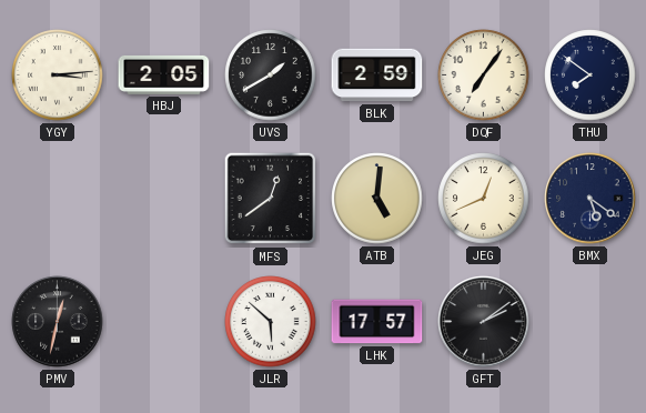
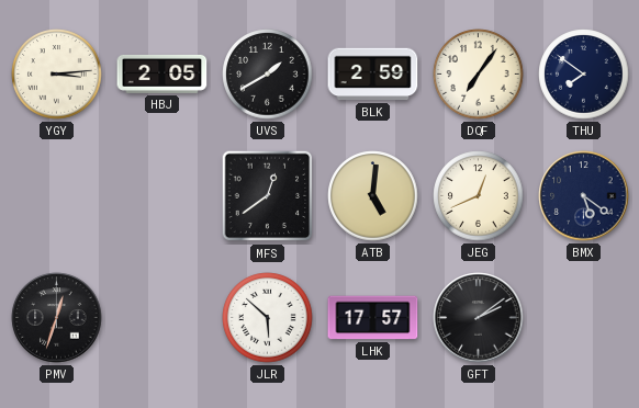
PMV: 12:32 -> 12:33 (57, 318)
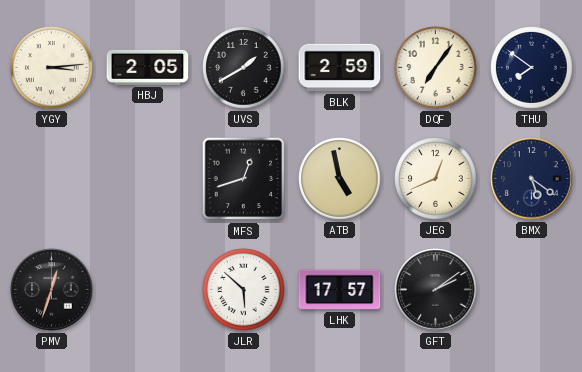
MFS: 12:39 -> 12:42 (244, 179)
ATB: 5:01 -> 4:58 (340, 179)
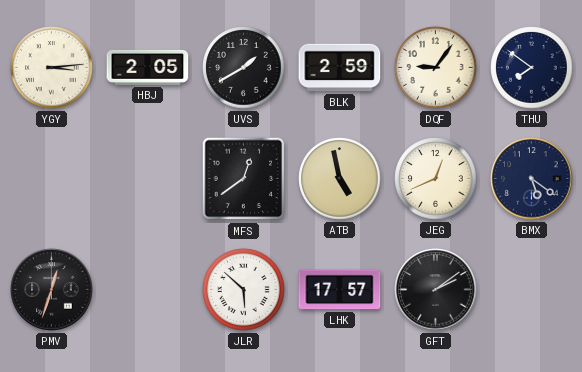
DQF: 7:06 -> 9:06 (436, 68)
MFS: 12:42 -> 12:39 (244, 179)
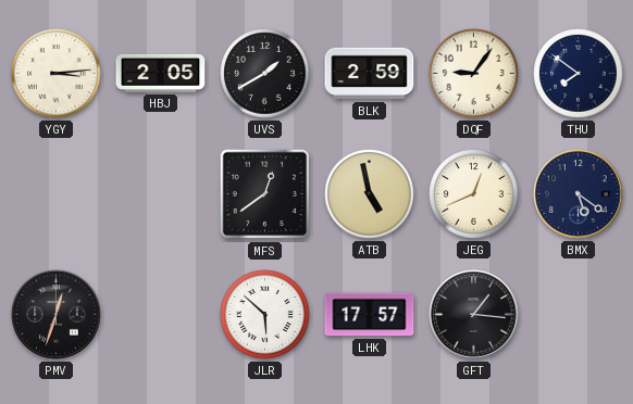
GFT: 2:09 -> 1:16 (474, 315)
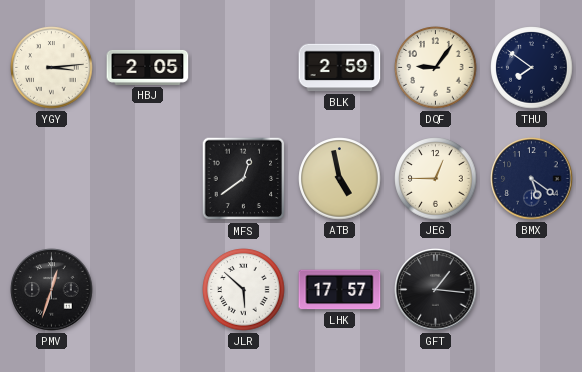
UVS: 1:40 -> none (265, 74)
JEG: 12:41 -> 12:45 (436, 179)
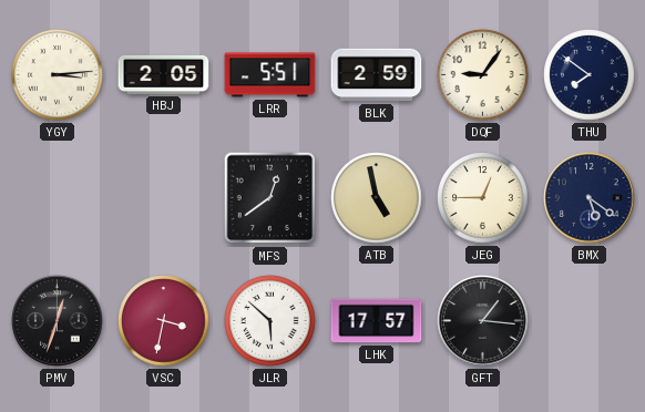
LRR: none -> 5:51 (270, 75)
VSC: none -> 3:32 (164, 321)
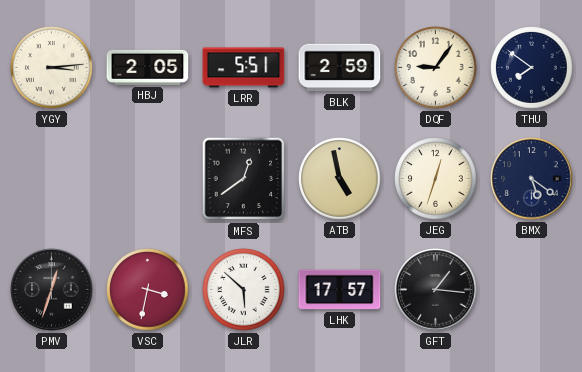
JEG: 12:45 -> 12:33 (436, 179)
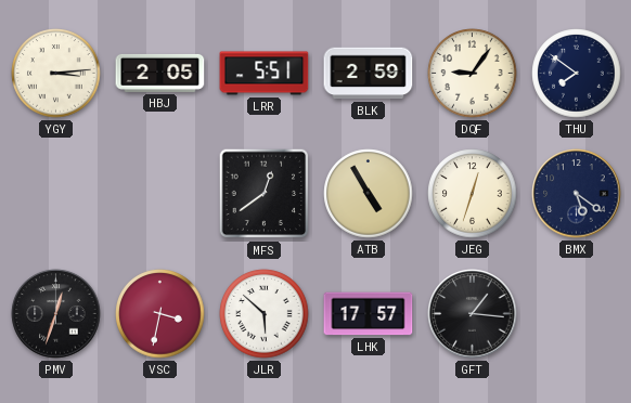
ATB: 4:58 -> 4:55 (369, 194)
